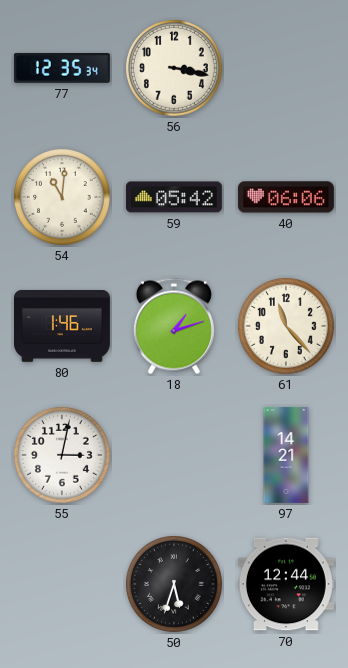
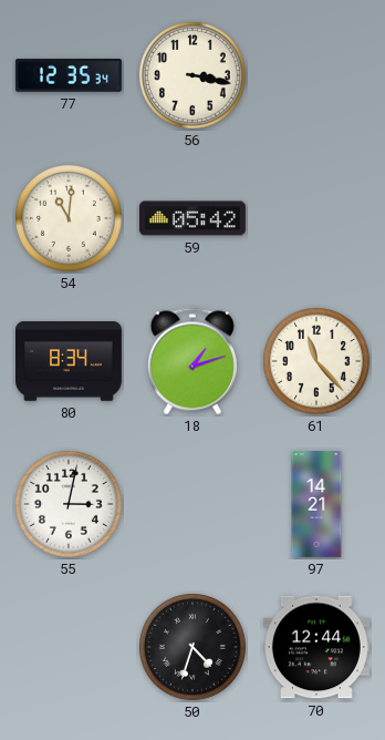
40: 06:06 -> none (286, 197)
80: 1:46 -> 8:34 (69, 361)
50: 5:33 -> 4:33 (192, 647)
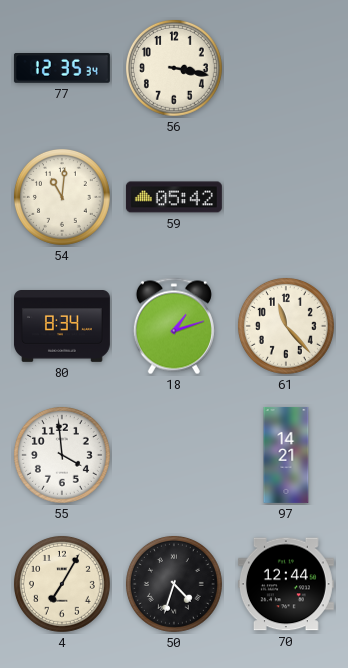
55: 3:02 -> 3:59 (62, 455)
4: none -> 7:05 (62, 584)
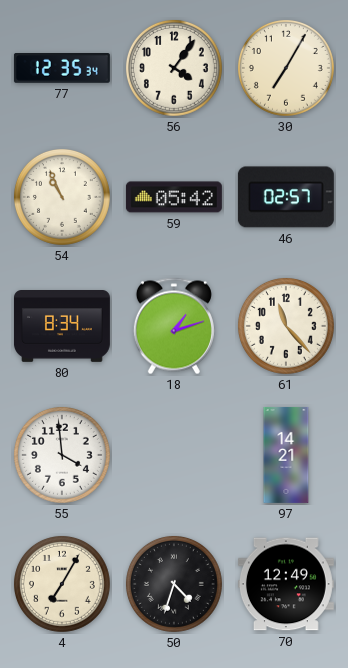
56: 3:17 -> 4:06 (174, 68)
30: none -> 7:05 (286, 68)
54: 11:01 -> 10:56 (62, 197)
46: none -> 02:57 (286, 197)
70: 12:44 -> 12:49 (286, 584)
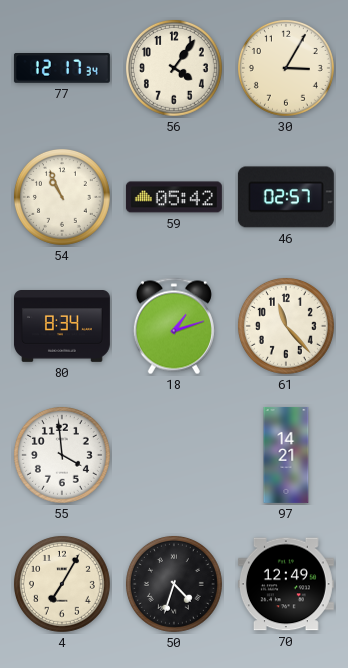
77: 12:35 -> 12:17 (62, 69)
30: 7:05 -> 3:05 (286, 68)
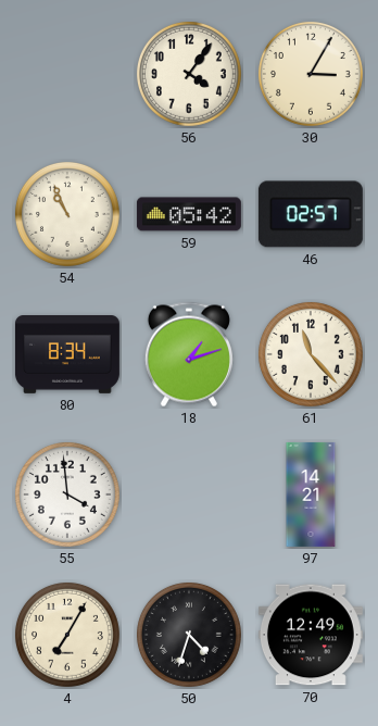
77: 12:17 -> none (62, 69)
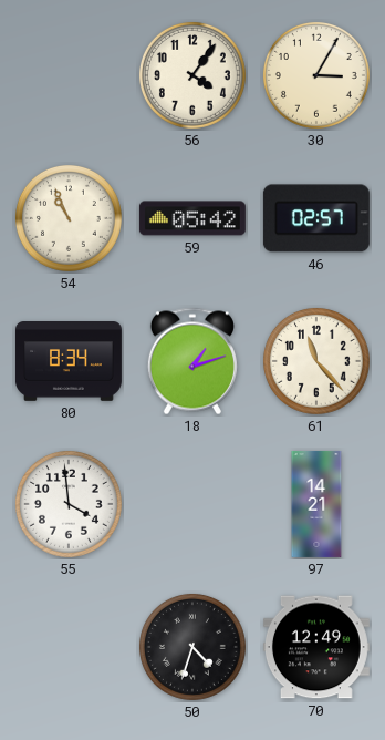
4: 7:05 -> none (67, 635)
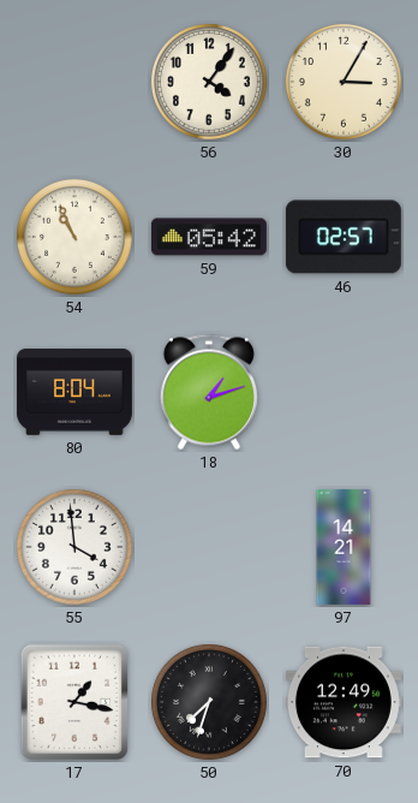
80: 8:34 -> 8:04 (74, 392)
61: 11:23 -> none (316, 361)
17: none -> 1:17 (74, 702)
50: 4:33 -> 7:33 (209, 702)
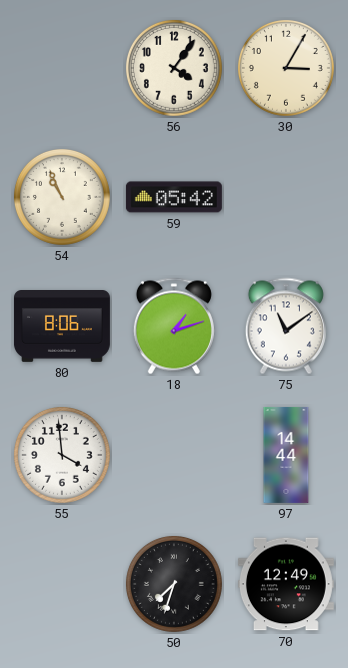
46: 02:57 -> none (344, 237)
80: 8:04 -> 8:06 (62, 326)
75: none -> 11:09 (286, 326)
97: 14:21 -> 14:44 (286, 455)
17: 1:17 -> none (74, 702)
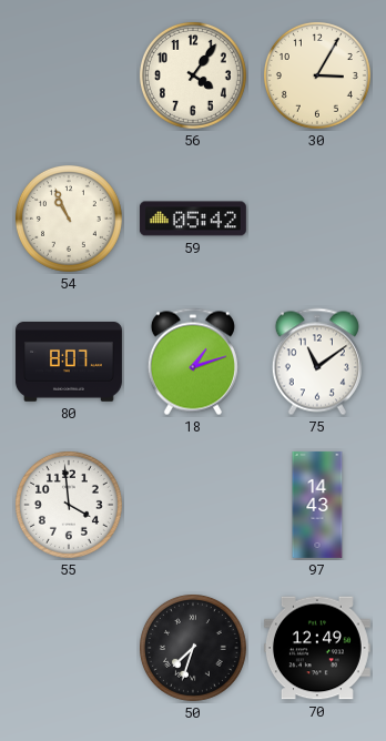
80: 8:06 -> 8:07 (69, 362)
97: 14:44 -> 14:43 (317, 505)
